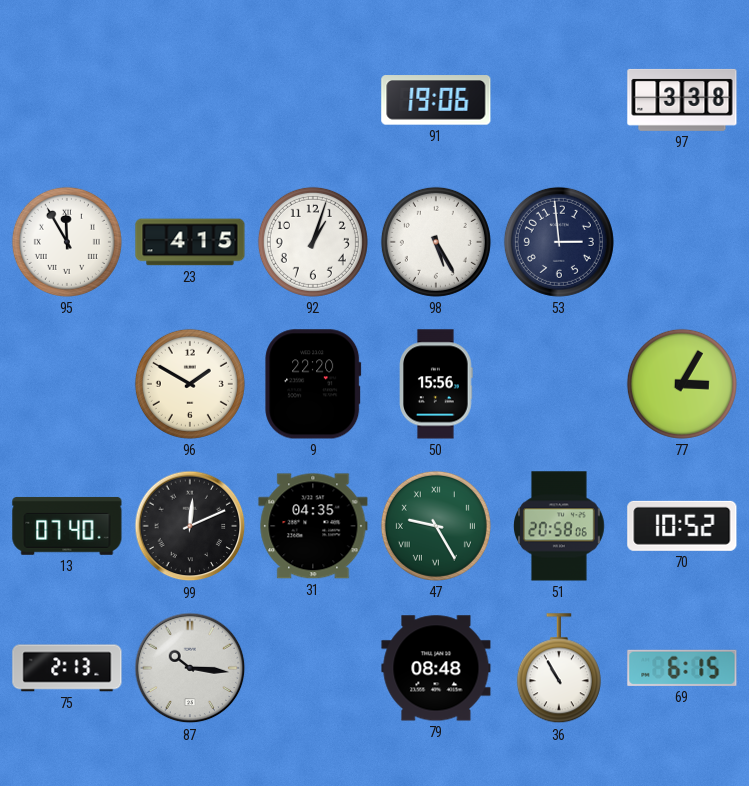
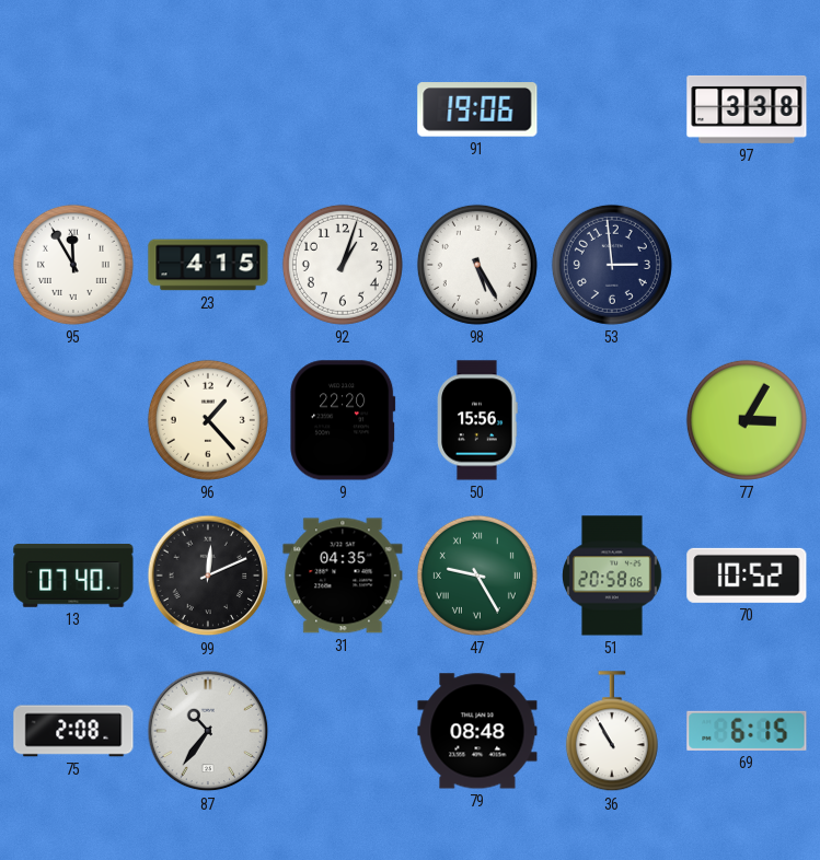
96: 1:50 -> 1:23 (208, 420)
75: 2:13 -> 2:08 (73, 731)
87: 10:16 -> 10:36 (208, 731)
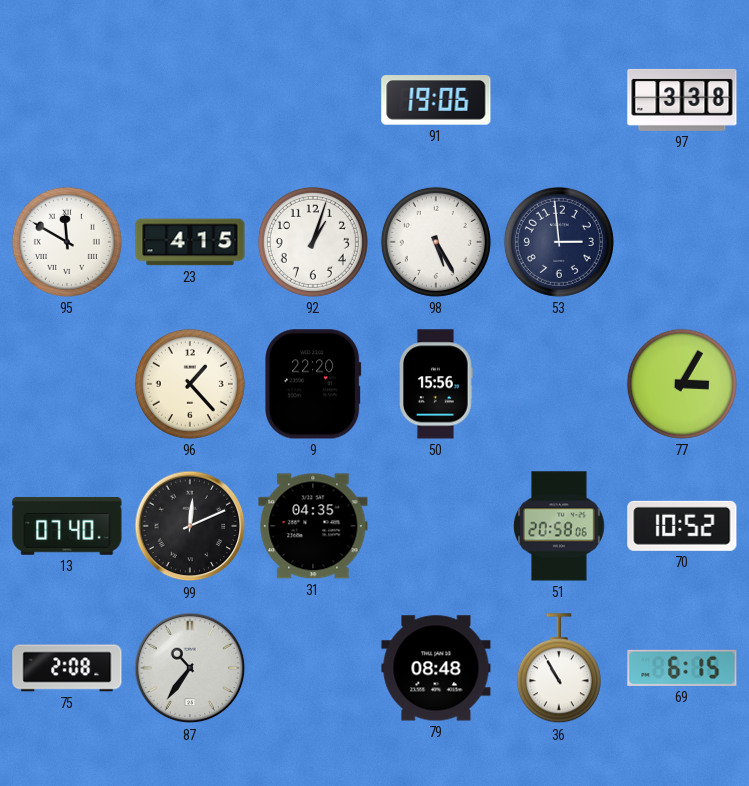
95: 11:55 -> 11:50 (67, 242)
47: 9:25 -> none (477, 576)
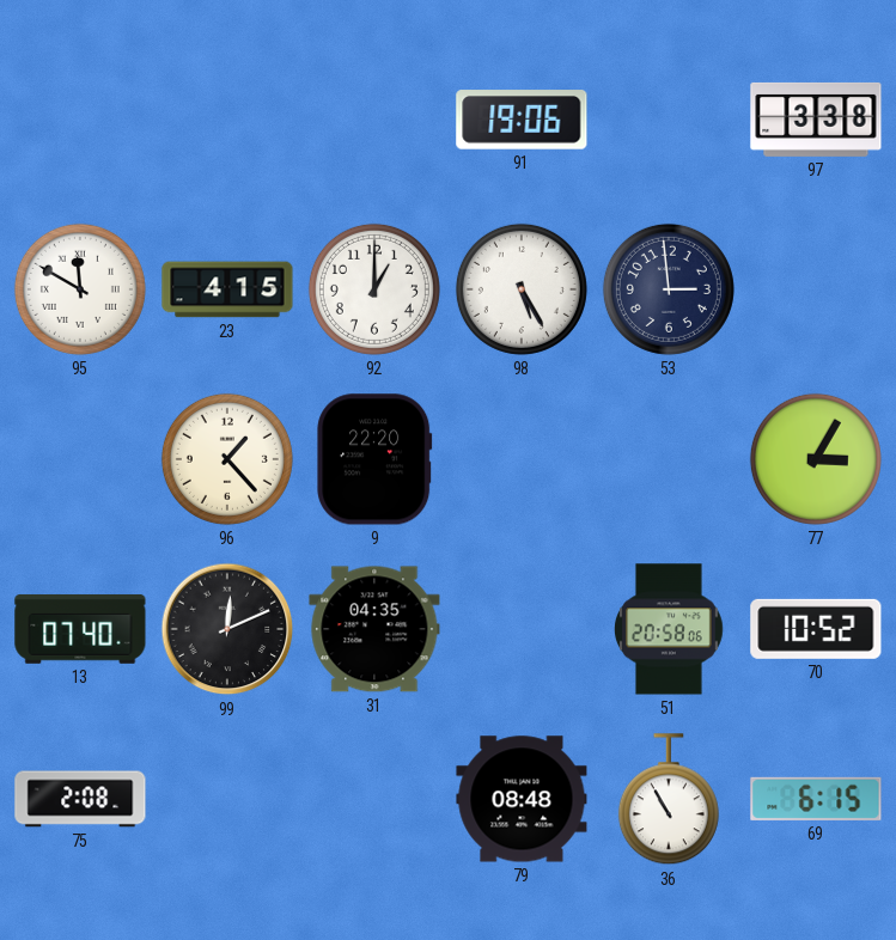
92: 1:03 -> 1:00 (374, 289)
50: 15:56 -> none (436, 384)
87: 10:36 -> none (190, 668)
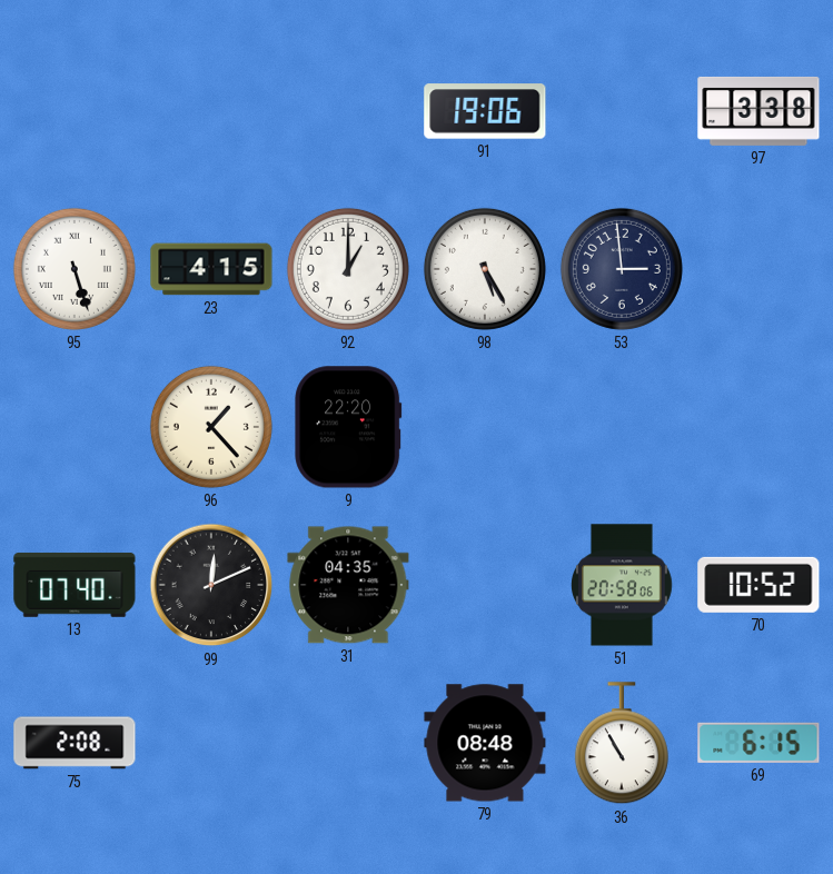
95: 11:50 -> 5:27 (75, 269)
77: 3:05 -> none (816, 459)
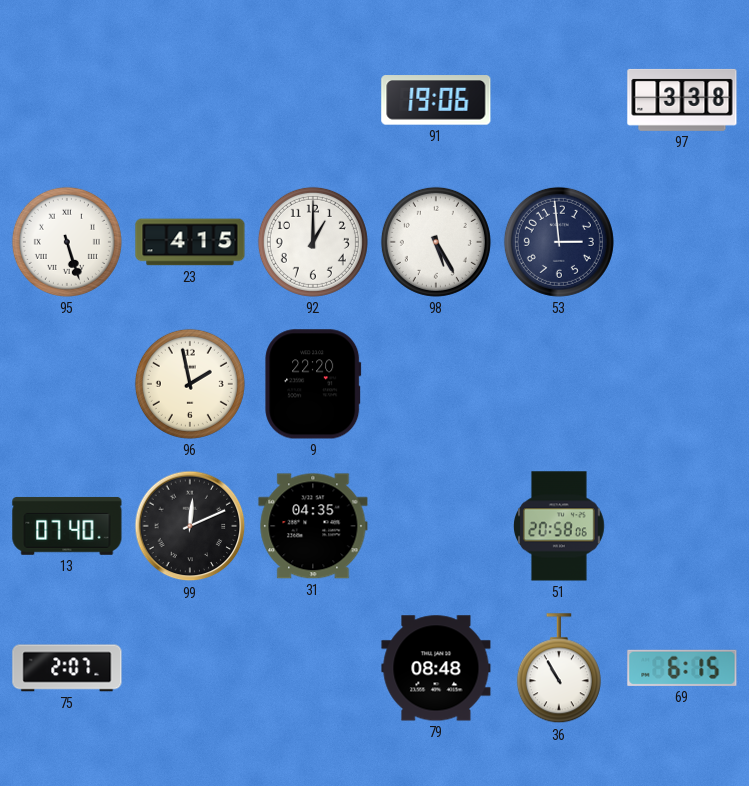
96: 1:23 -> 1:58 (190, 384)
70: 10:52 -> none (758, 585)
75: 2:08 -> 2:07 (67, 668)
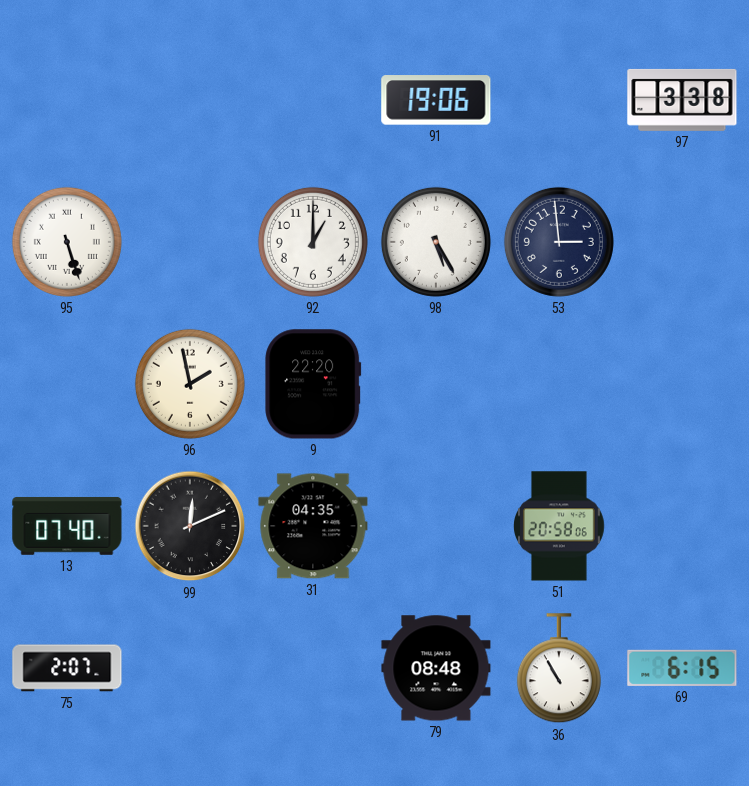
23: 4:15 -> none (190, 242)
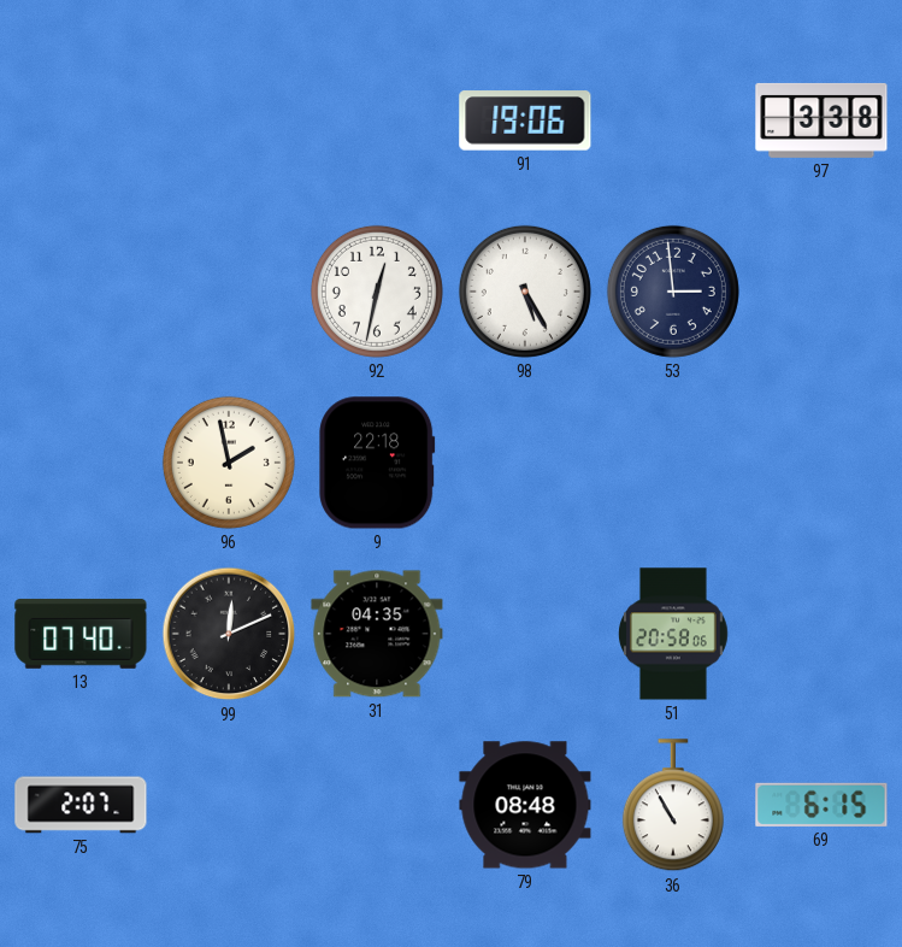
95: 5:27 -> none (67, 242)
92: 1:00 -> 12:32 (377, 292)
9: 22:20 -> 22:18 (377, 463)
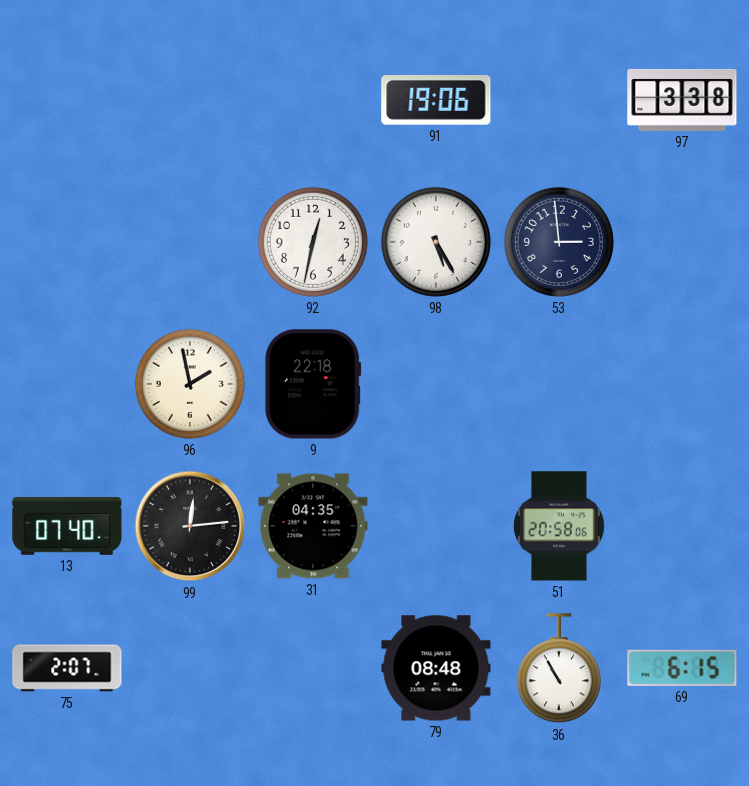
99: 12:11 -> 12:14 (190, 526)
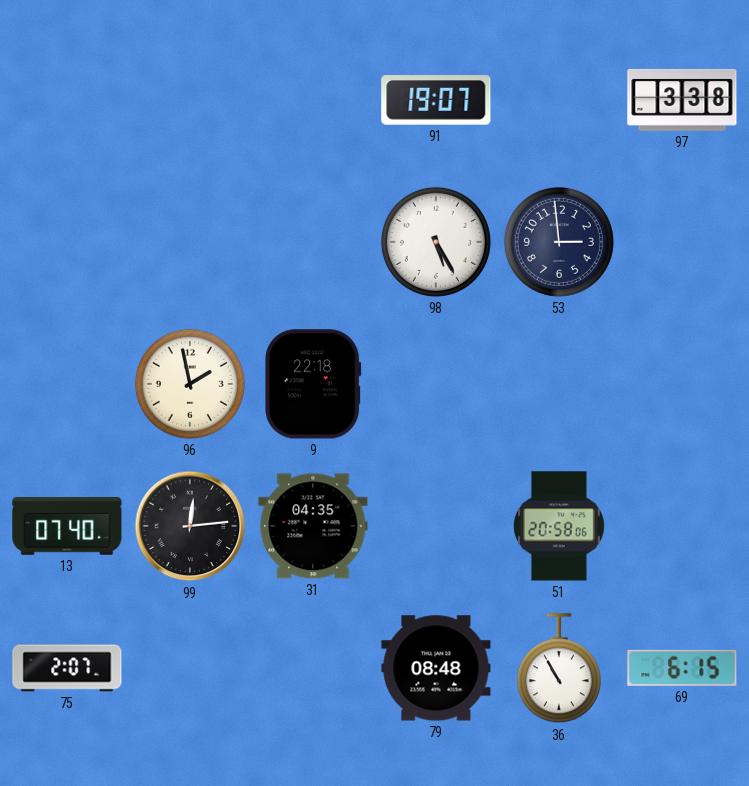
91: 19:06 -> 19:07 (436, 100)
92: 12:32 -> none (313, 242)
